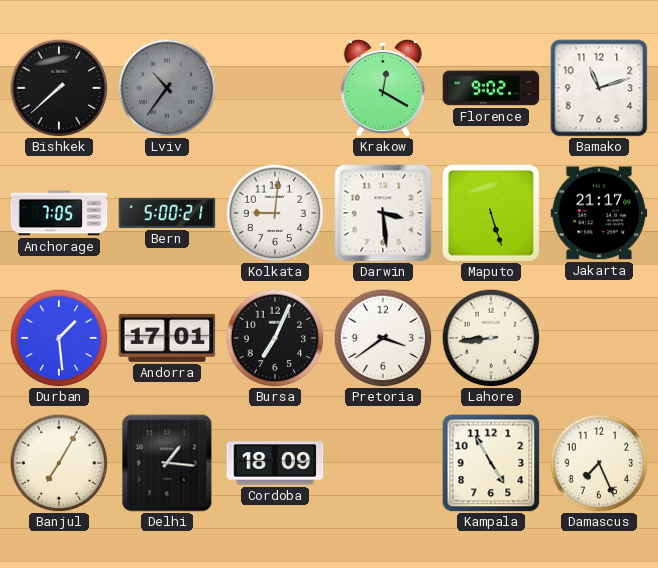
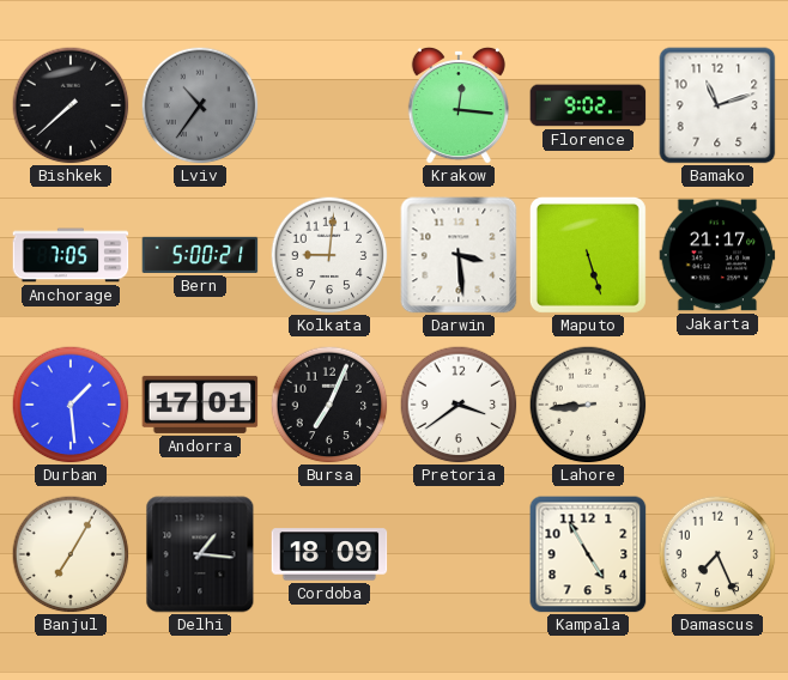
Krakow: 12:20 -> 12:16 (459, 105)
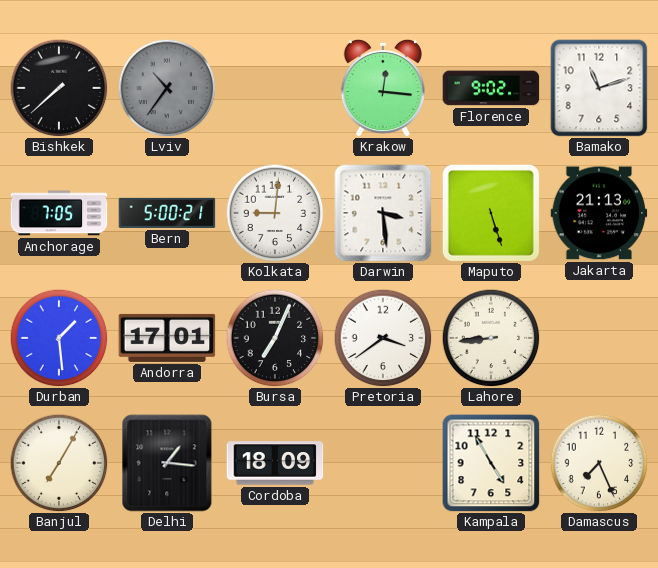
Jakarta: 21:17 -> 21:13 (599, 213)
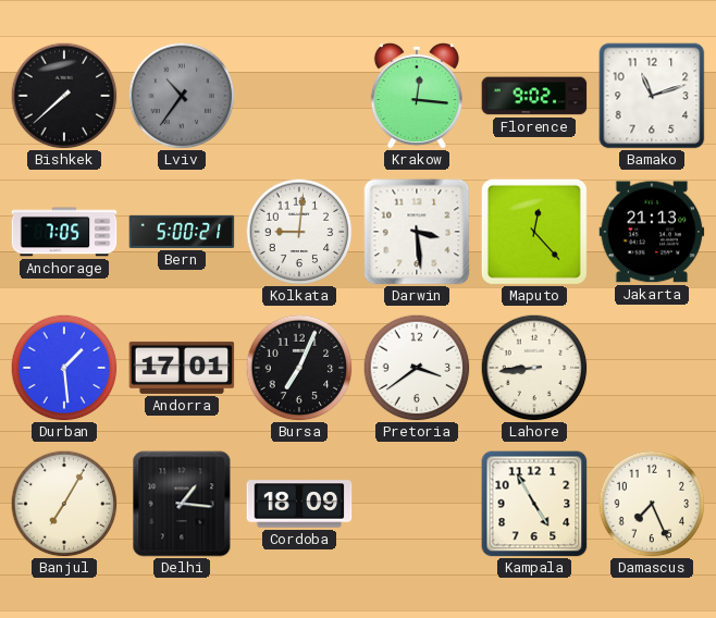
Maputo: 5:27 -> 12:23 (534, 232)
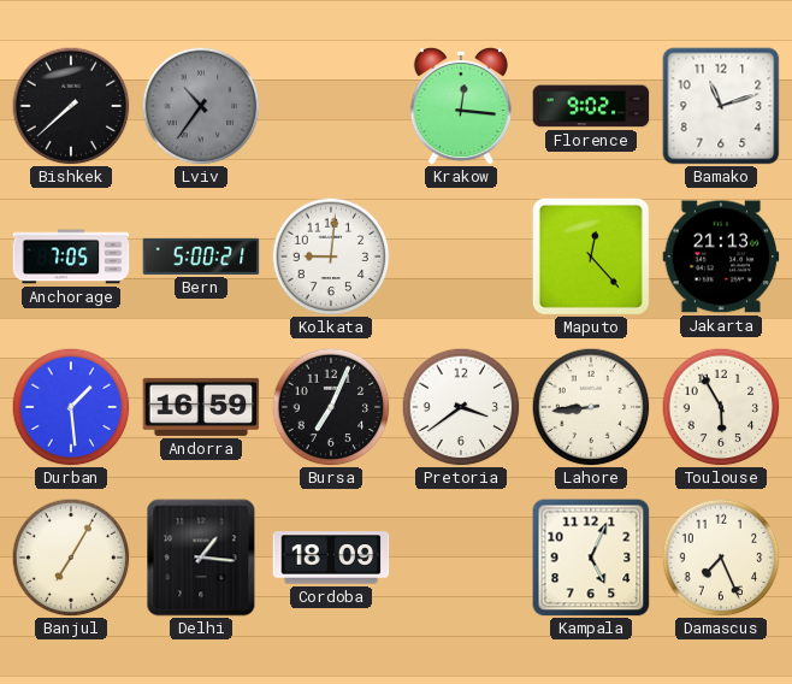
Darwin: 3:29 -> none (417, 232)
Andorra: 17:01 -> 16:59 (201, 407)
Toulouse: none -> 5:55 (721, 407)
Kampala: 4:55 -> 5:04 (591, 558)
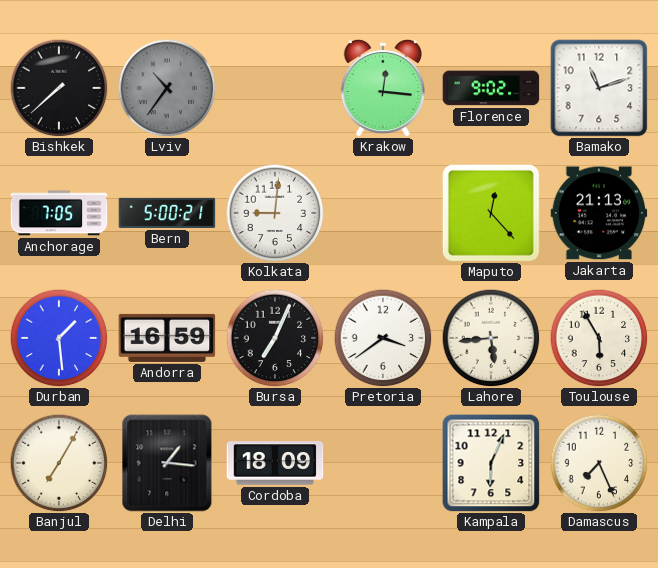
Lahore: 8:44 -> 5:44 (491, 338)
Kampala: 5:04 -> 6:04 (491, 463)
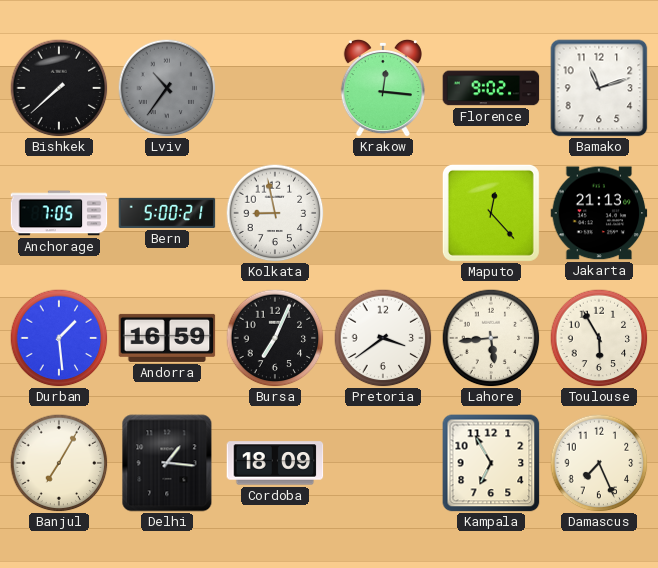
Kolkata: 9:01 -> 8:58 (275, 213)
Kampala: 6:04 -> 6:55 (491, 463)
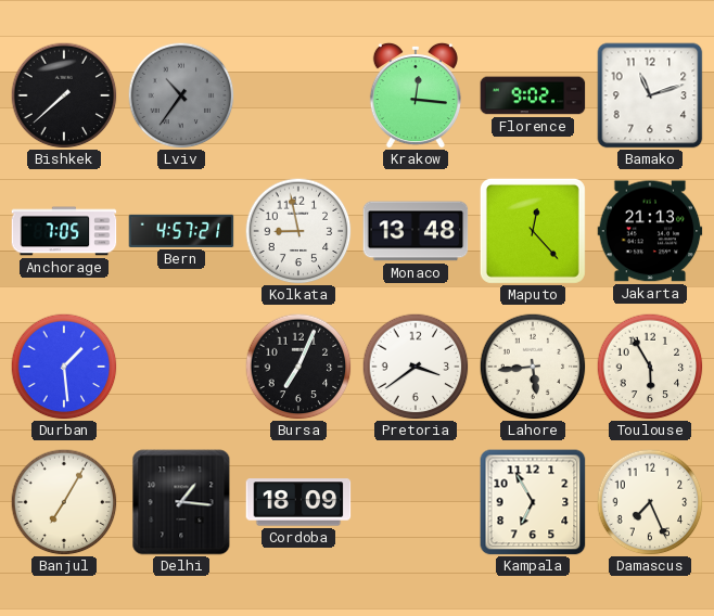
Bern: 5:00 -> 4:57 (181, 231)
Monaco: none -> 13:48 (416, 231)
Andorra: 16:59 -> none (167, 338)
